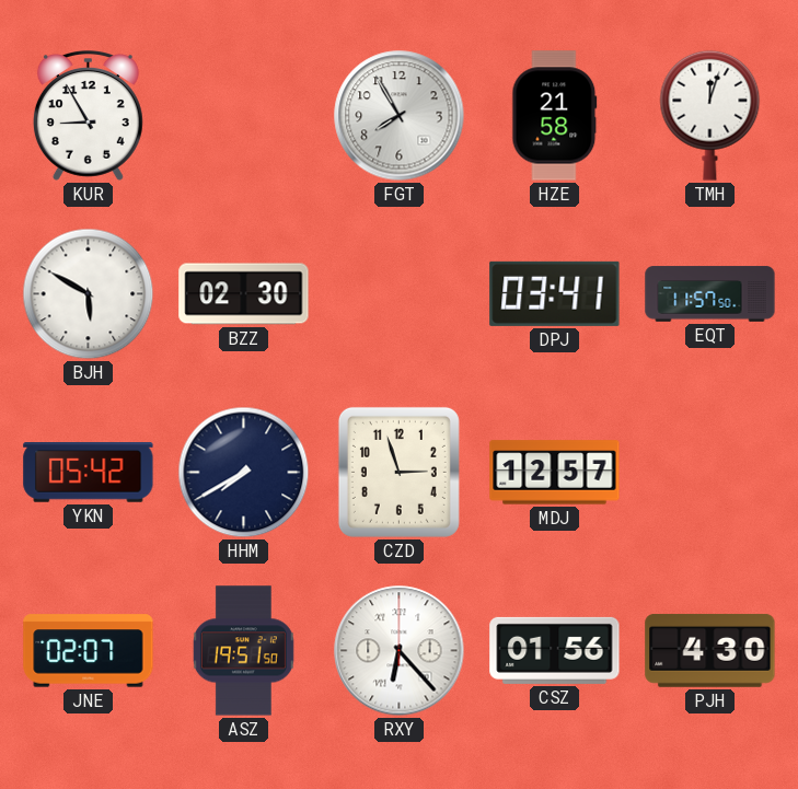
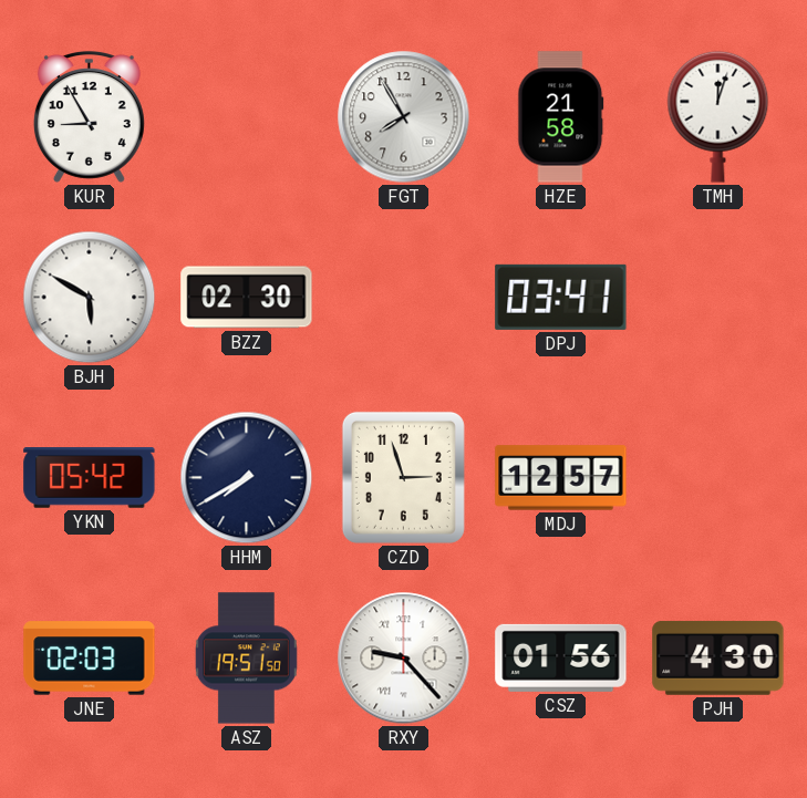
EQT: 11:57 -> none (710, 294)
JNE: 02:07 -> 02:03 (90, 659)
RXY: 6:23 -> 9:23 (404, 659)
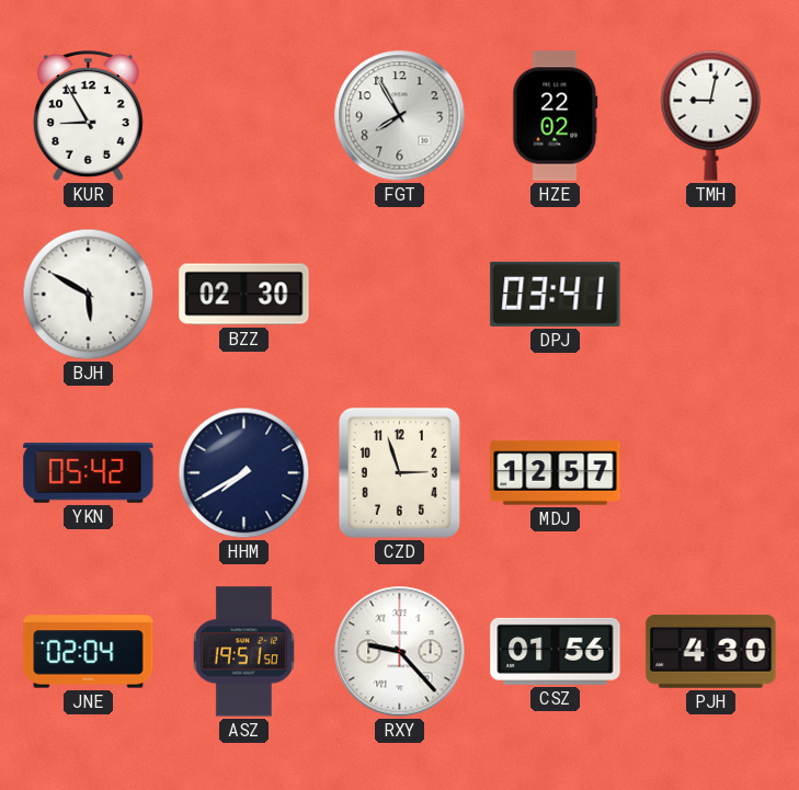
HZE: 21:58 -> 22:02 (556, 116)
TMH: 12:03 -> 9:02 (711, 115)
JNE: 02:03 -> 02:04 (89, 652)
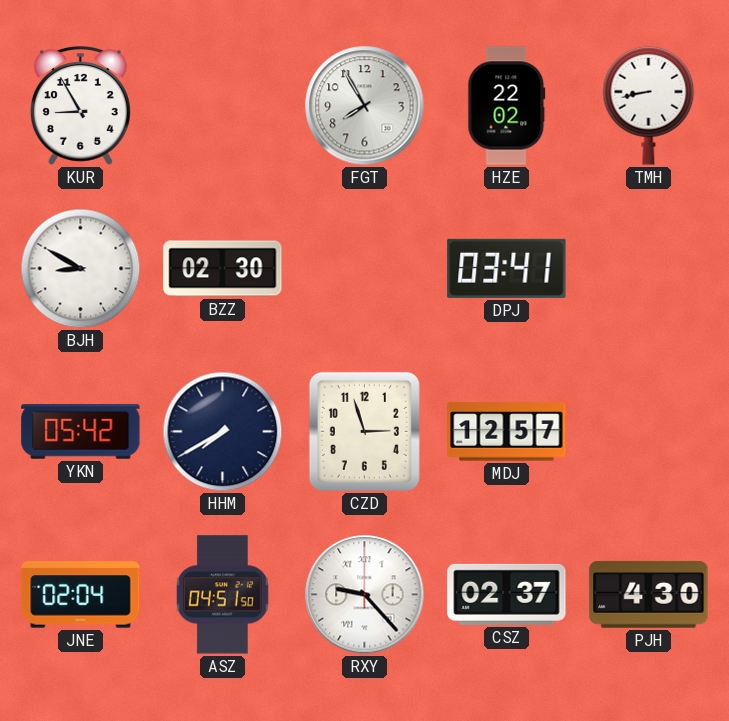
TMH: 9:02 -> 8:43 (649, 105)
BJH: 5:50 -> 8:50 (81, 269)
ASZ: 19:51 -> 04:51 (222, 595)
CSZ: 01:56 -> 02:37 (507, 594)
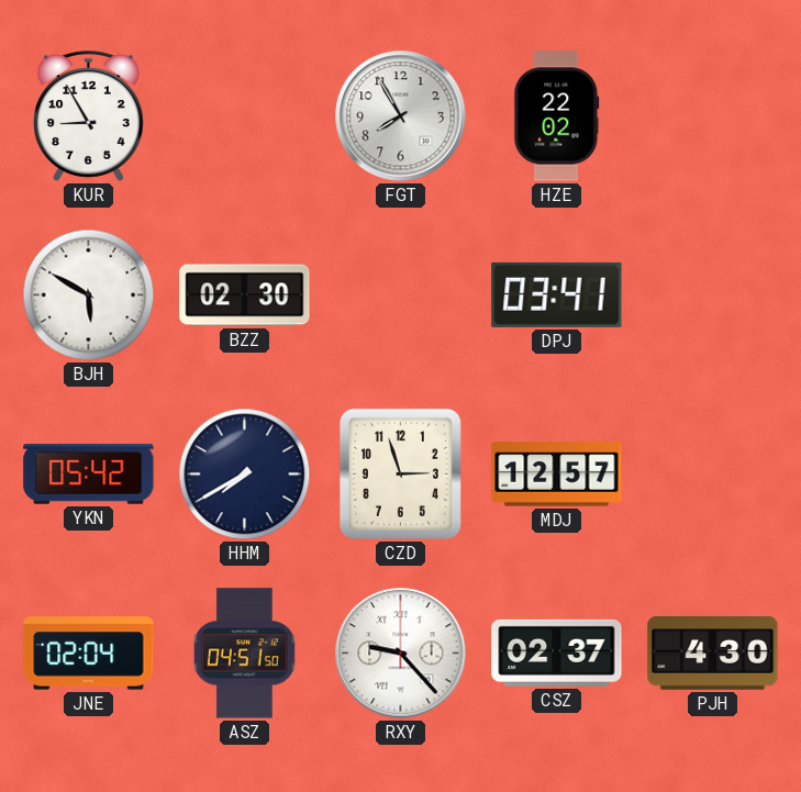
TMH: 8:43 -> none (649, 105)
BJH: 8:50 -> 5:50 (89, 295)
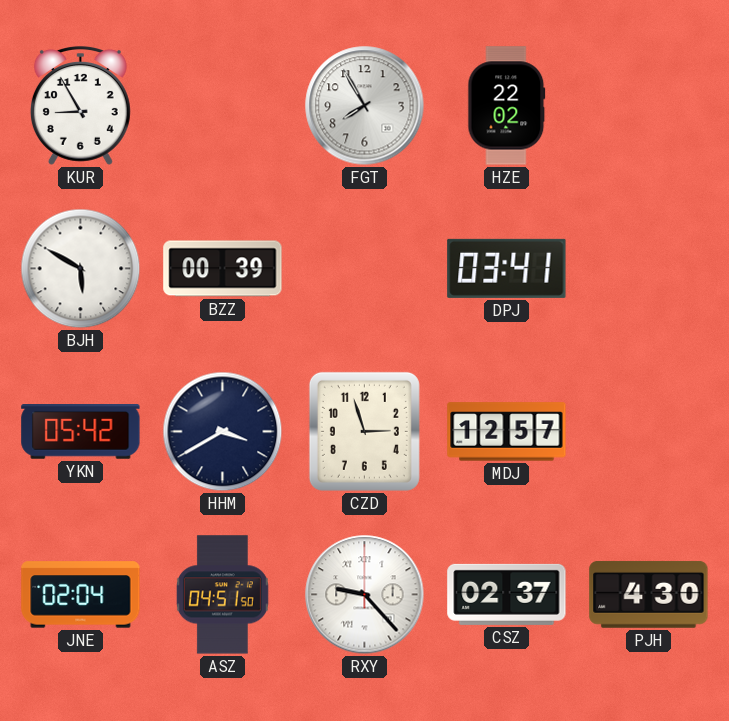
BZZ: 02:30 -> 00:39 (223, 269)
HHM: 7:40 -> 3:40 (223, 432)
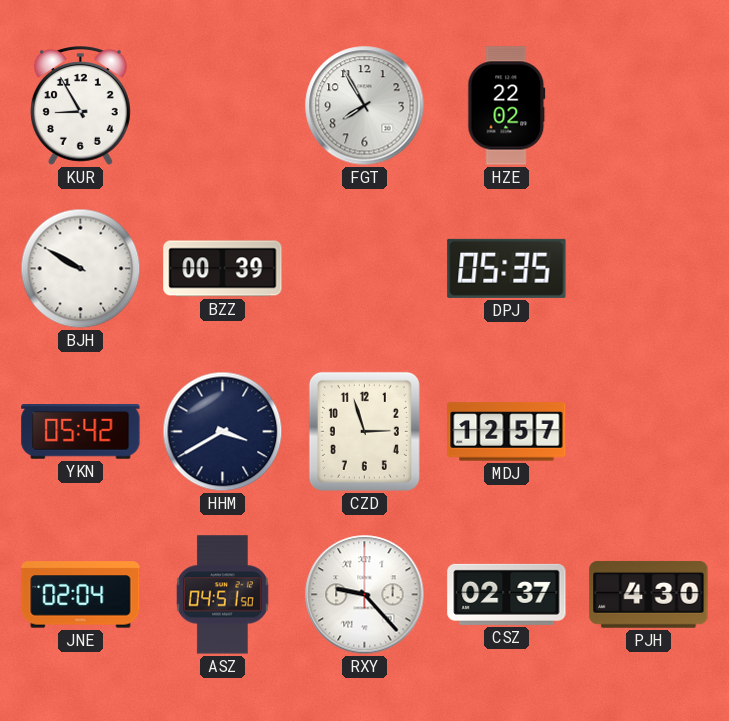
BJH: 5:50 -> 9:50 (81, 269)
DPJ: 03:41 -> 05:35 (507, 268)
